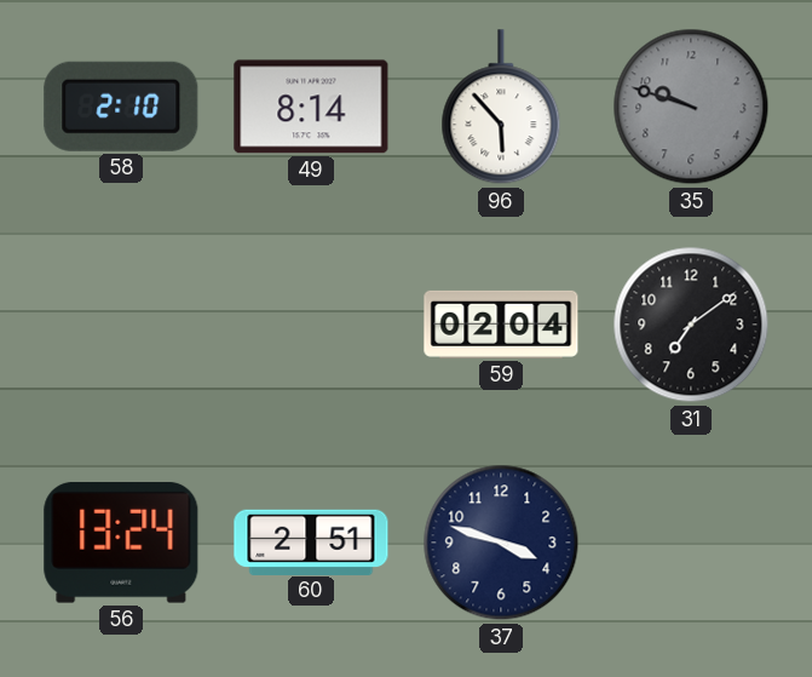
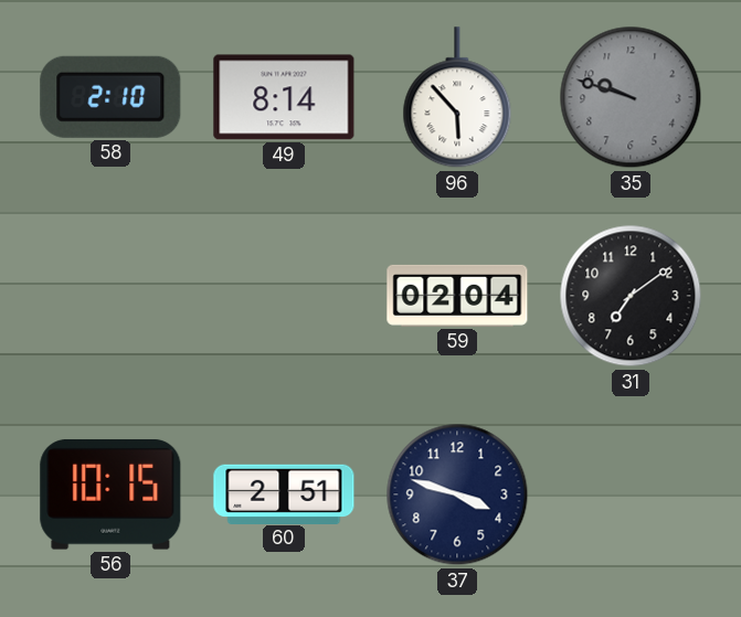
56: 13:24 -> 10:15 (110, 494)
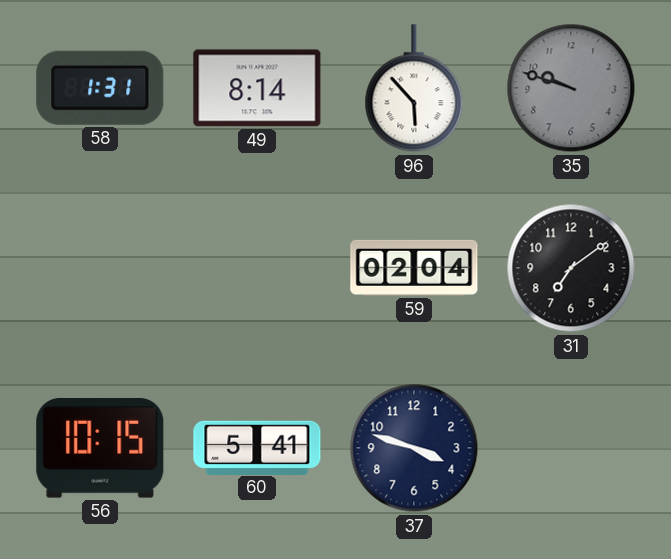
58: 2:10 -> 1:31 (100, 88)
60: 2:51 -> 5:41 (257, 447)
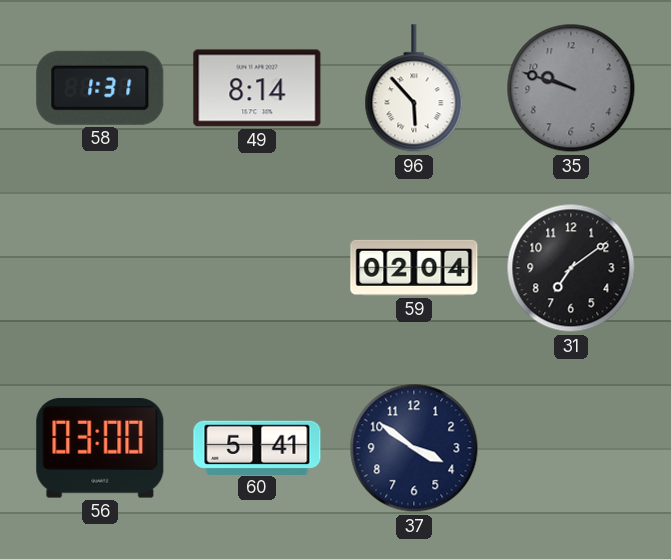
56: 10:15 -> 03:00 (100, 448)
37: 3:48 -> 3:51 (414, 448)
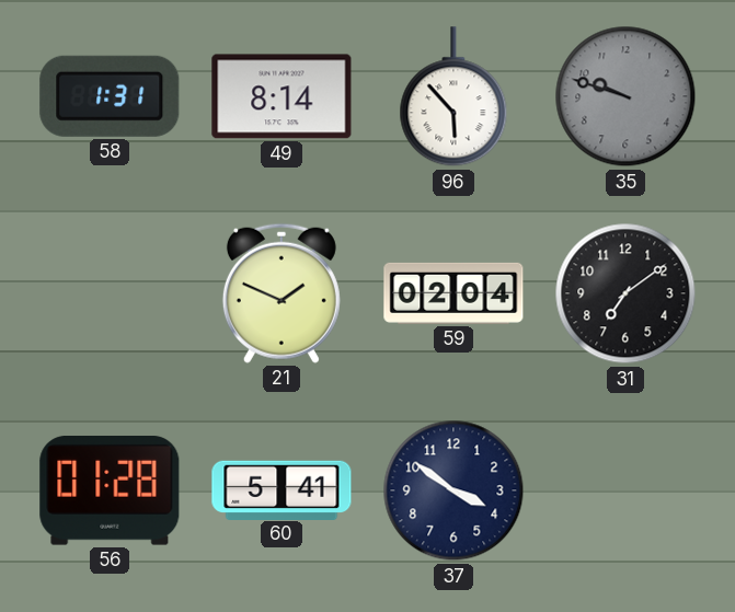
21: none -> 1:49 (282, 293)
56: 03:00 -> 01:28 (110, 490)
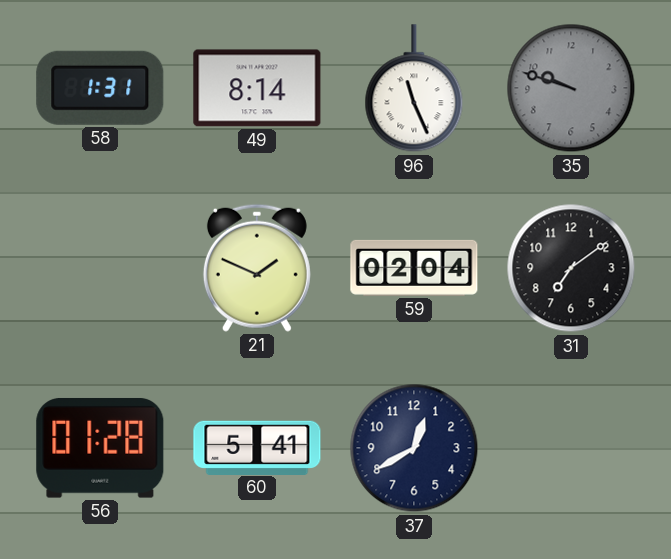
96: 5:53 -> 11:26 (414, 89)
37: 3:51 -> 12:40 (414, 448)
